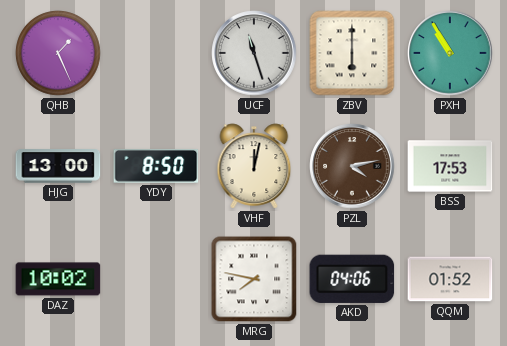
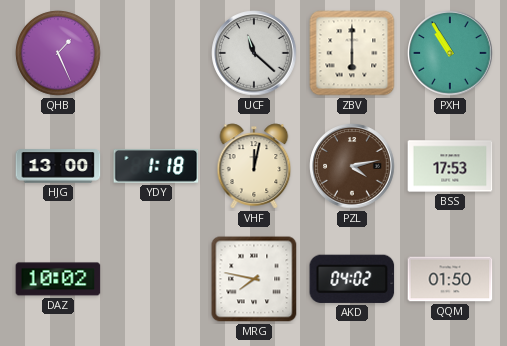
UCF: 11:27 -> 11:22 (254, 53)
YDY: 8:50 -> 1:18 (156, 167)
AKD: 04:06 -> 04:02 (352, 279)
QQM: 01:52 -> 01:50 (450, 279)
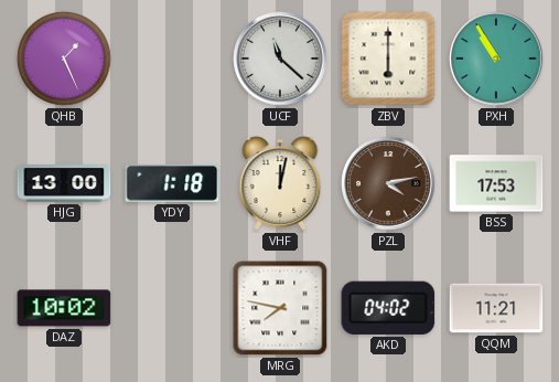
QQM: 01:50 -> 11:21 (496, 308)
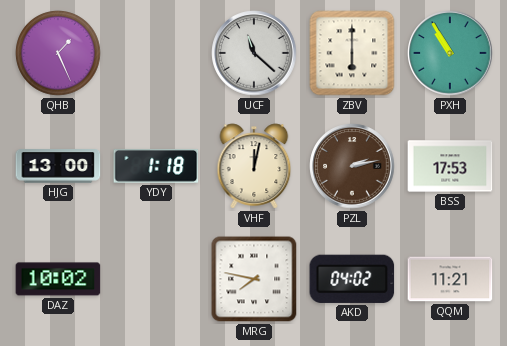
PZL: 4:13 -> 2:13 (352, 166)
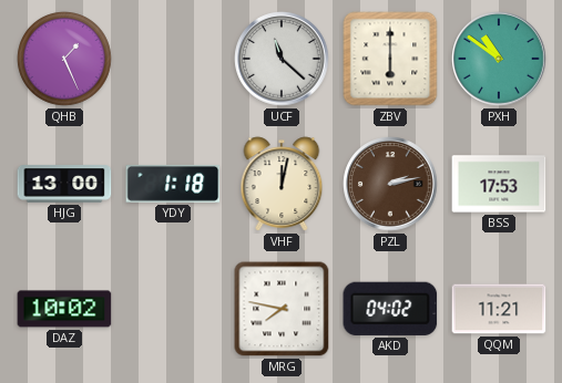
PXH: 10:55 -> 10:51 (499, 59)
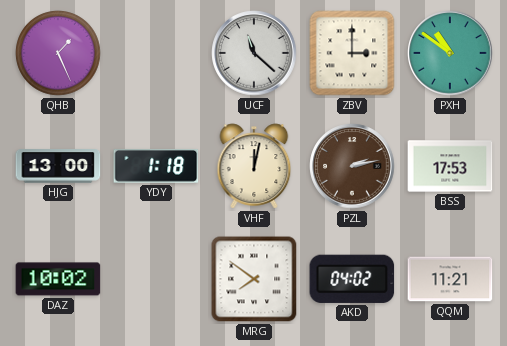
ZBV: 6:00 -> 3:00 (352, 53)
MRG: 7:47 -> 7:51 (254, 279)
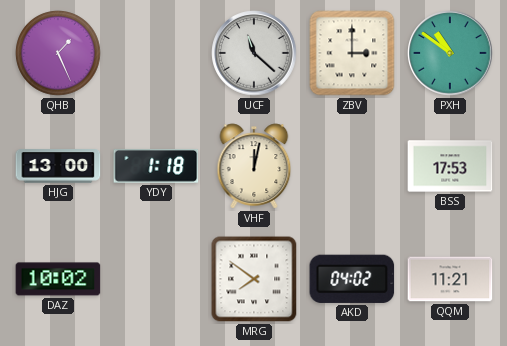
PZL: 2:13 -> none (352, 166)
